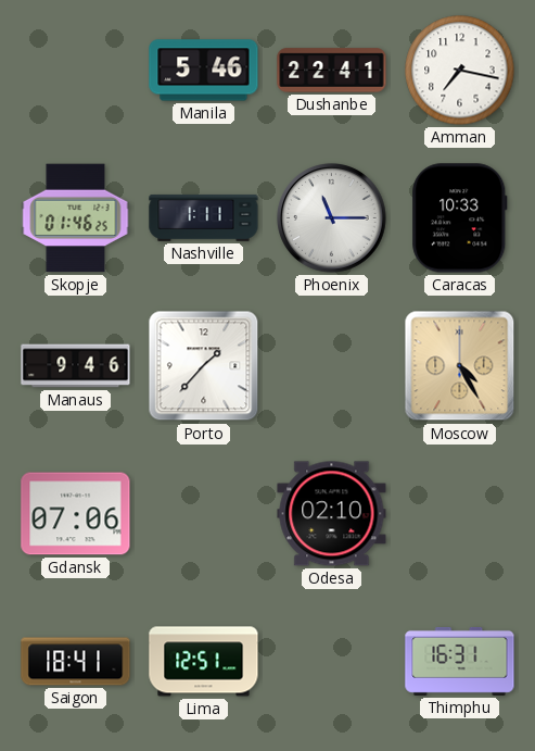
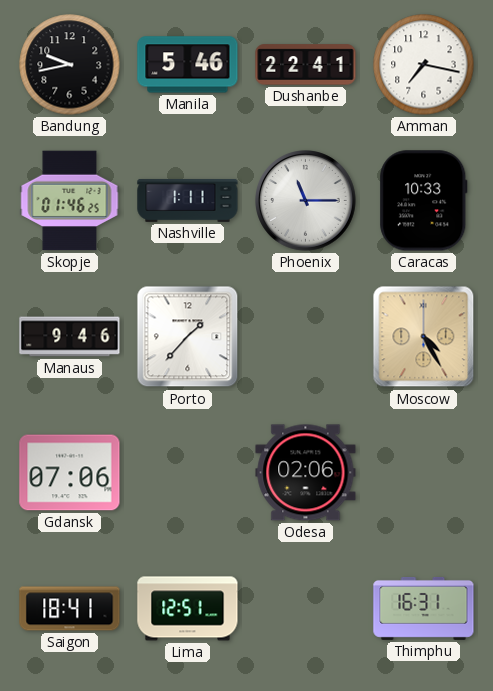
Bandung: none -> 9:43 (70, 65)
Odesa: 02:10 -> 02:06 (306, 473)
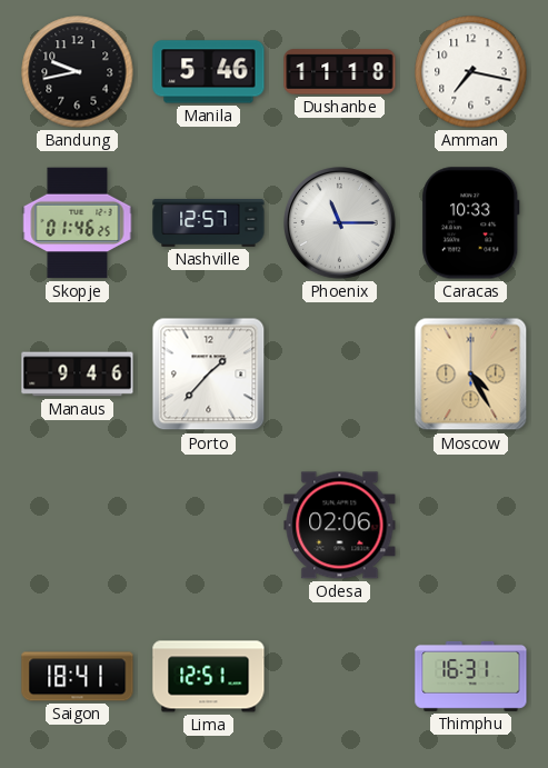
Dushanbe: 22:41 -> 11:18 (340, 72)
Nashville: 1:11 -> 12:57 (209, 223)
Gdansk: 07:06 -> none (70, 473)
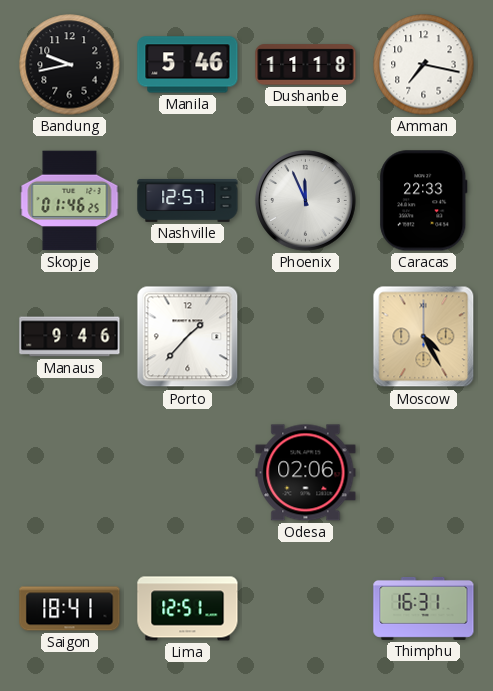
Phoenix: 11:15 -> 11:56 (306, 201)
Caracas: 10:33 -> 22:33 (424, 201)
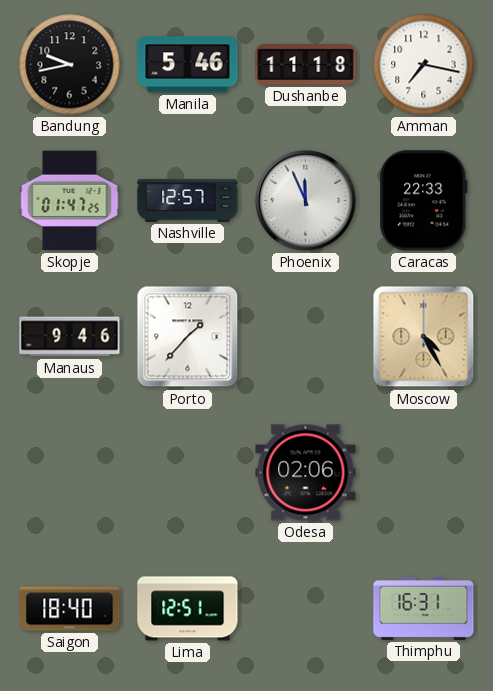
Skopje: 01:46 -> 01:47 (70, 201)
Saigon: 18:41 -> 18:40 (70, 609)
